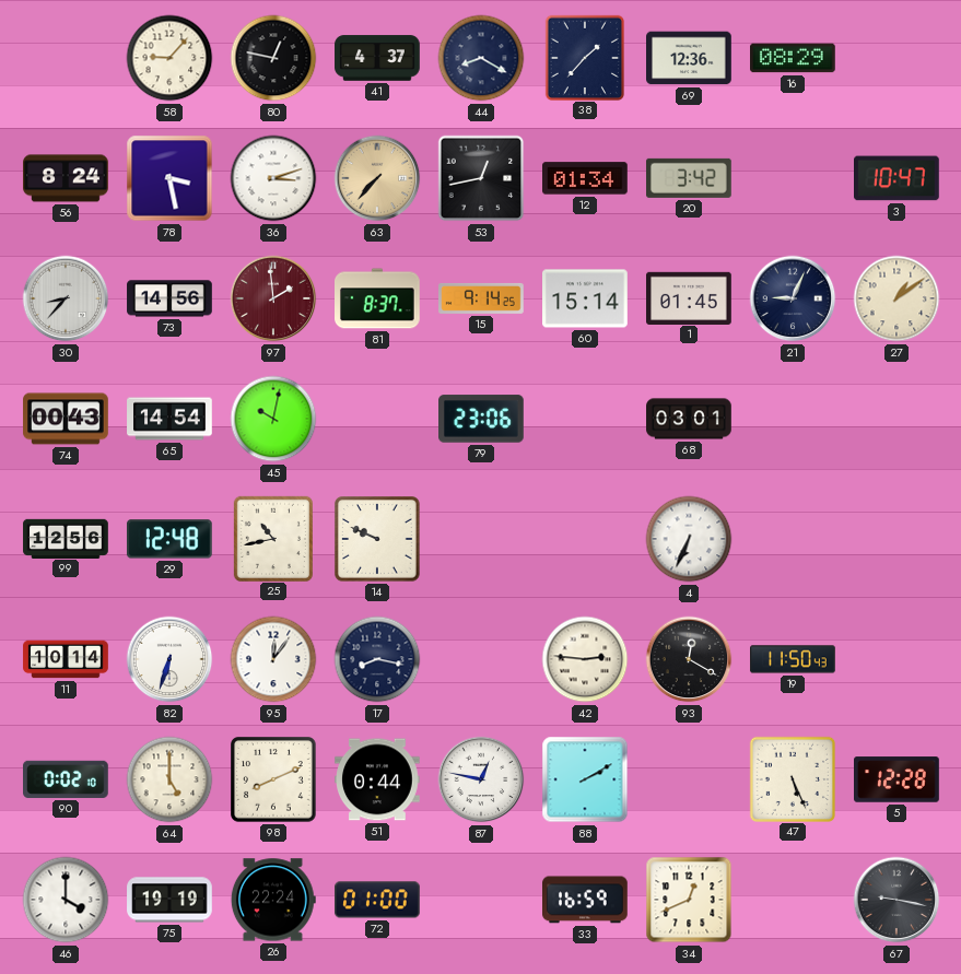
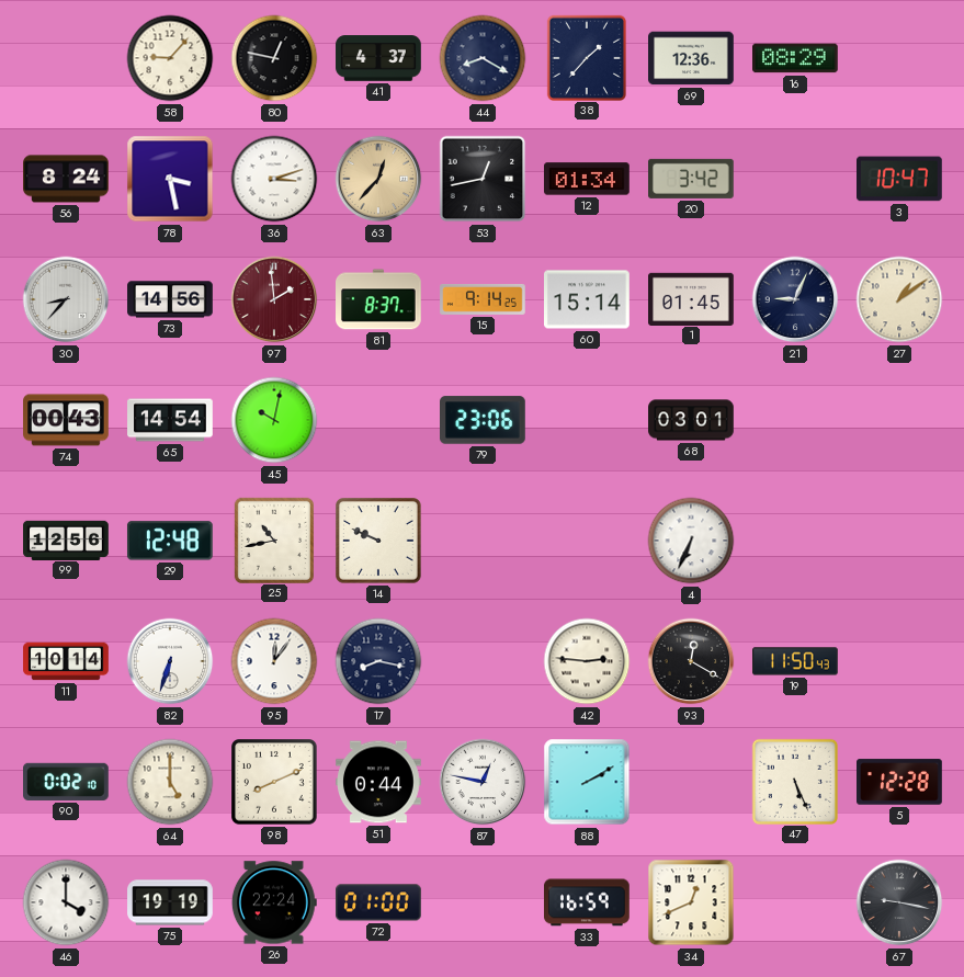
63: 7:37 -> 12:37 (378, 179)
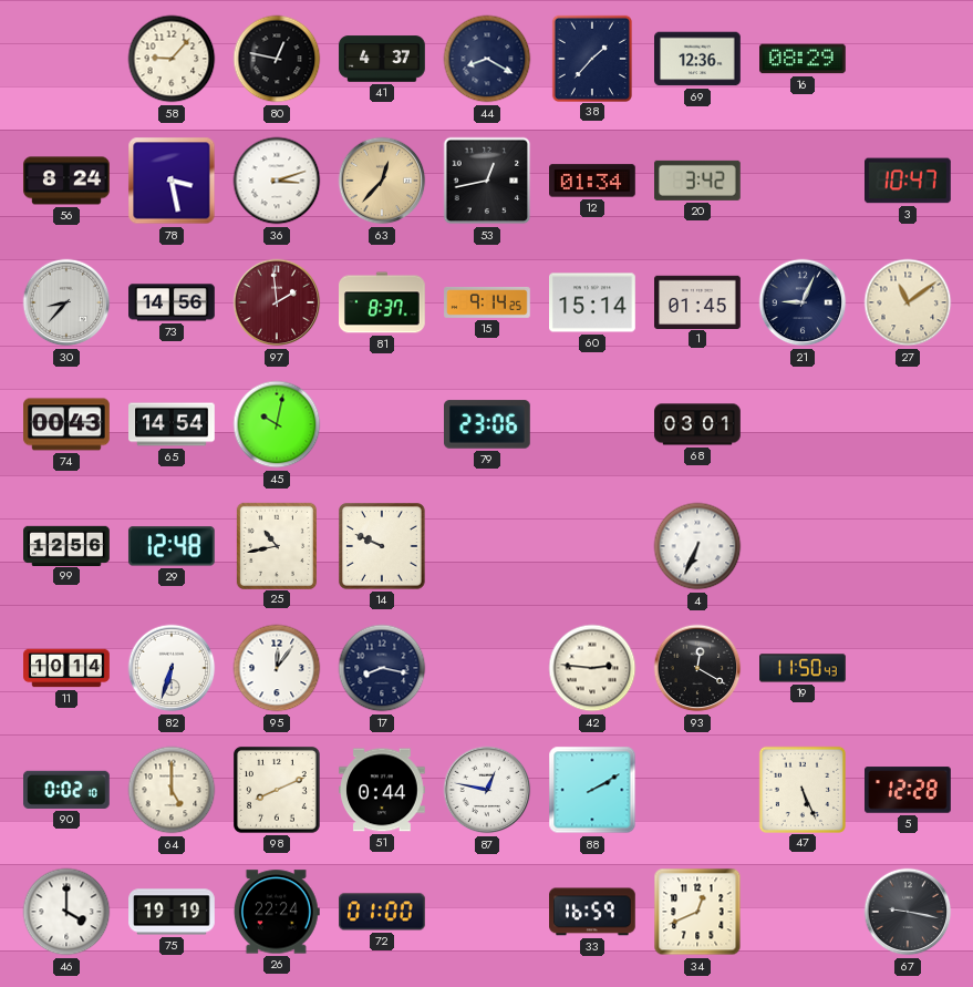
27: 1:09 -> 11:09 (908, 302)
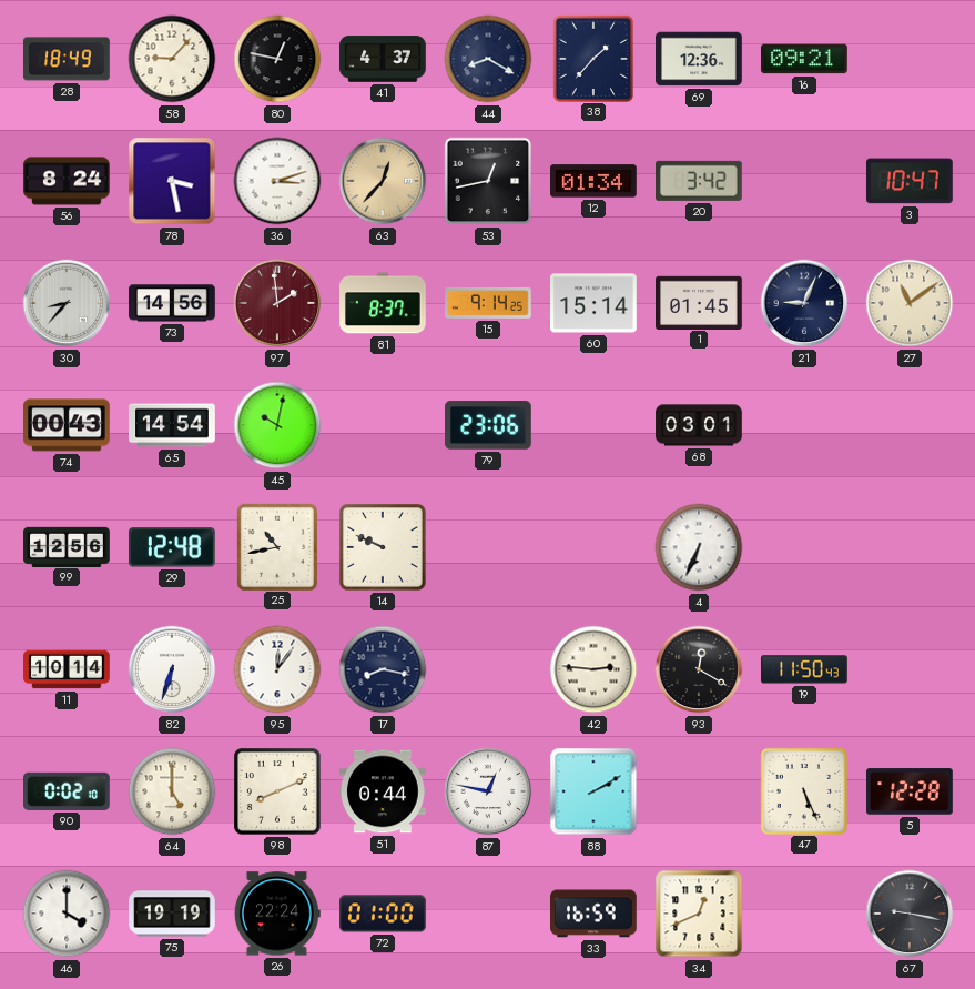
28: none -> 18:49 (68, 59)
16: 08:29 -> 09:21 (805, 59)
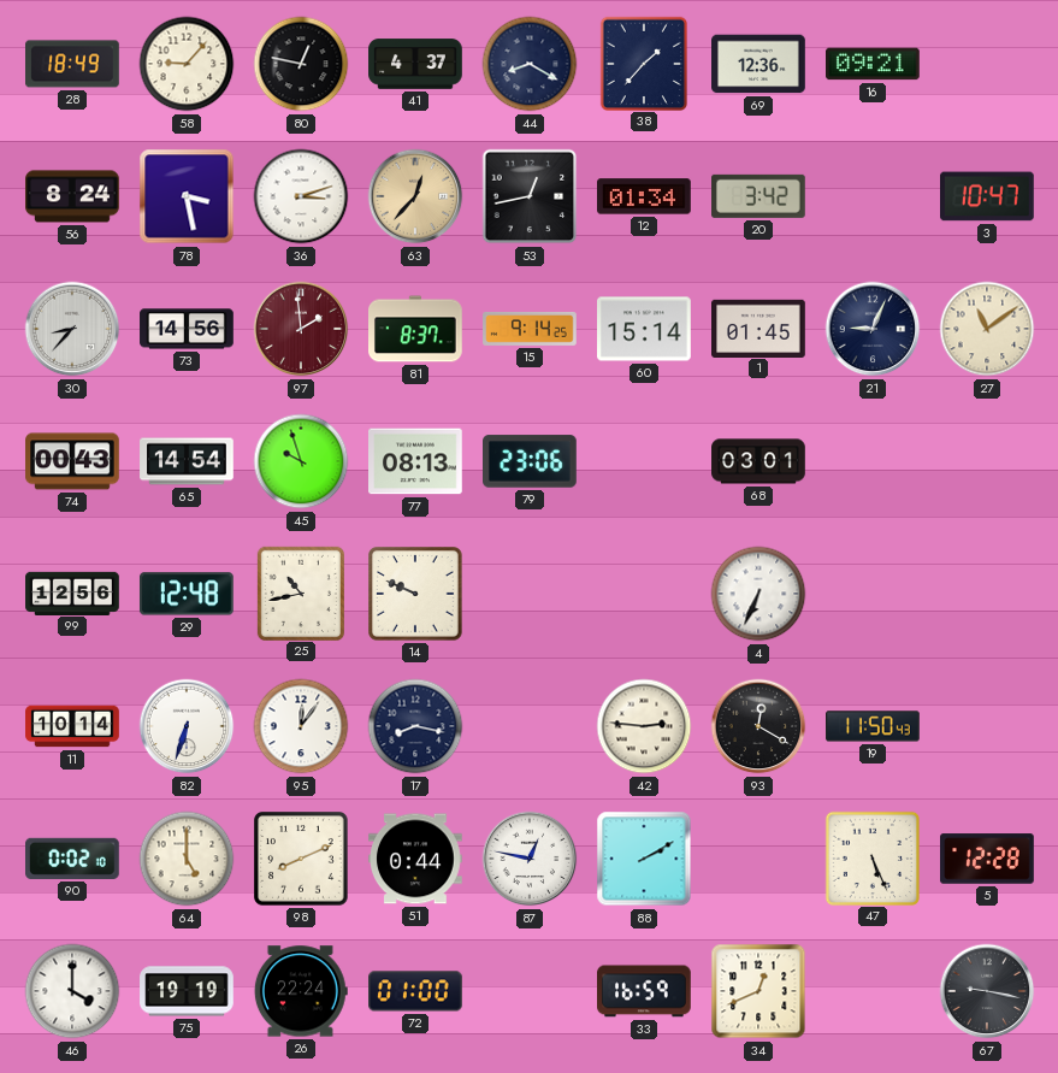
45: 10:02 -> 9:57 (301, 461)
77: none -> 08:13 (416, 461)
